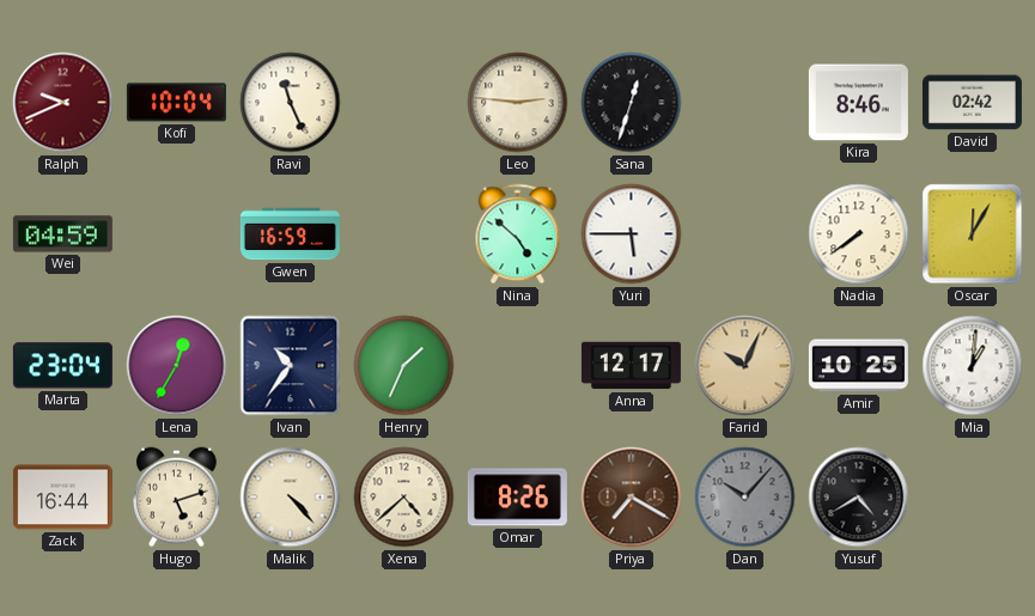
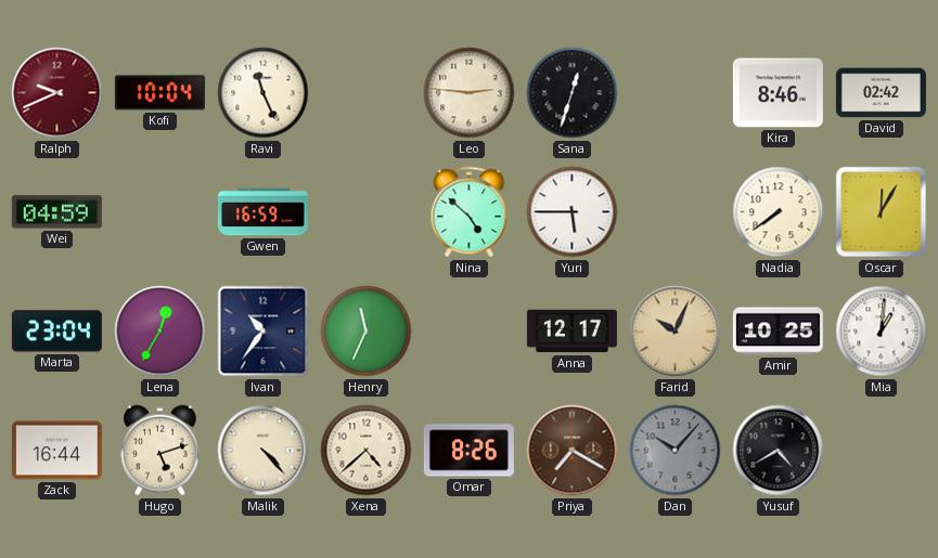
Henry: 1:34 -> 11:34 (367, 332)
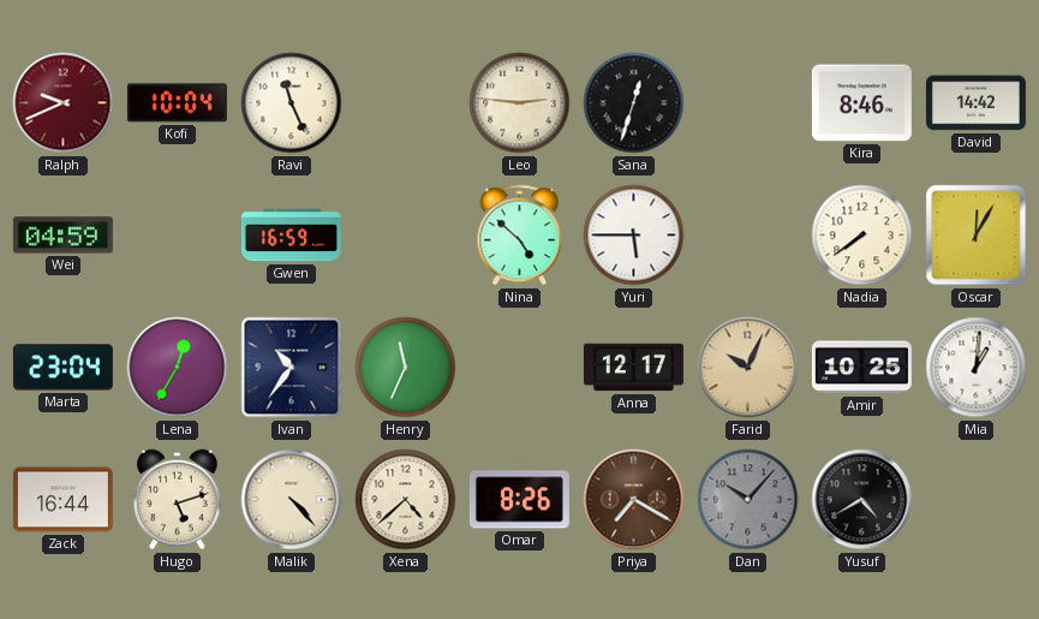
David: 02:42 -> 14:42 (975, 103)
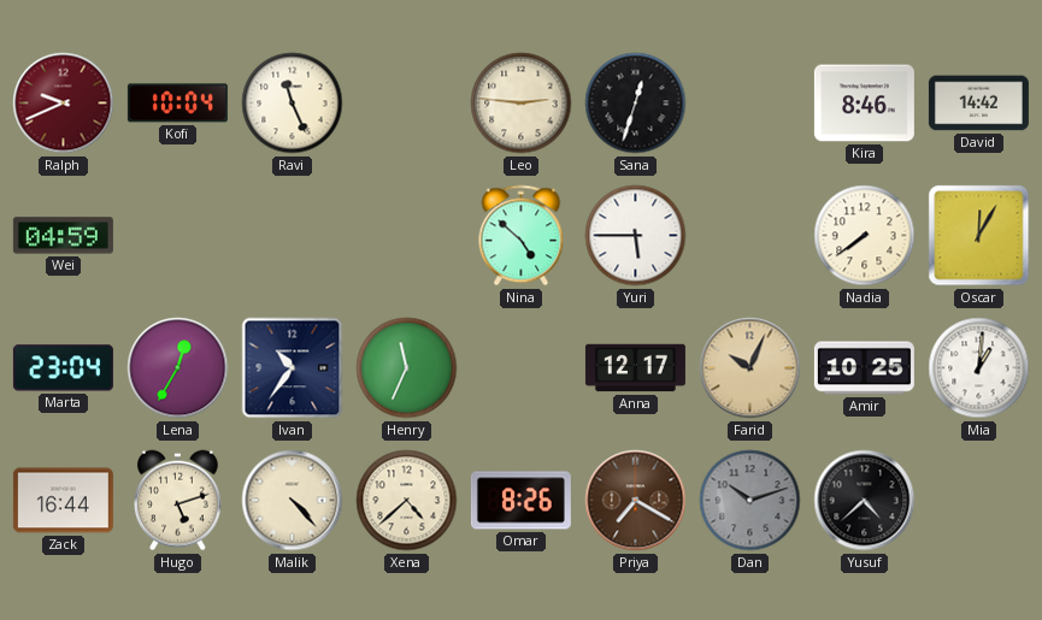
Gwen: 16:59 -> none (291, 236)
Dan: 10:07 -> 10:12 (750, 501)
Yusuf: 4:40 -> 4:38 (865, 501)
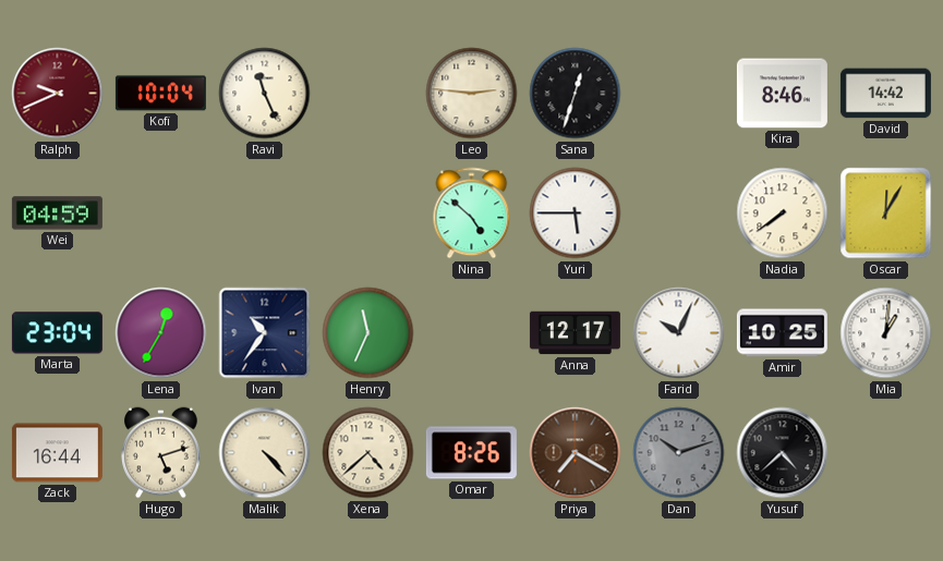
Farid dial: champagne -> white (679, 333)
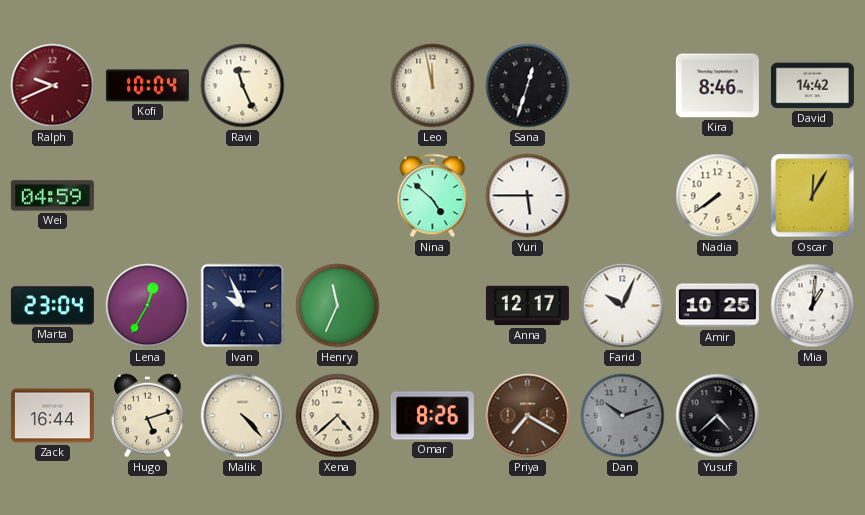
Leo: 2:46 -> 11:58 (433, 86)
Ivan: 10:36 -> 9:56 (243, 306)
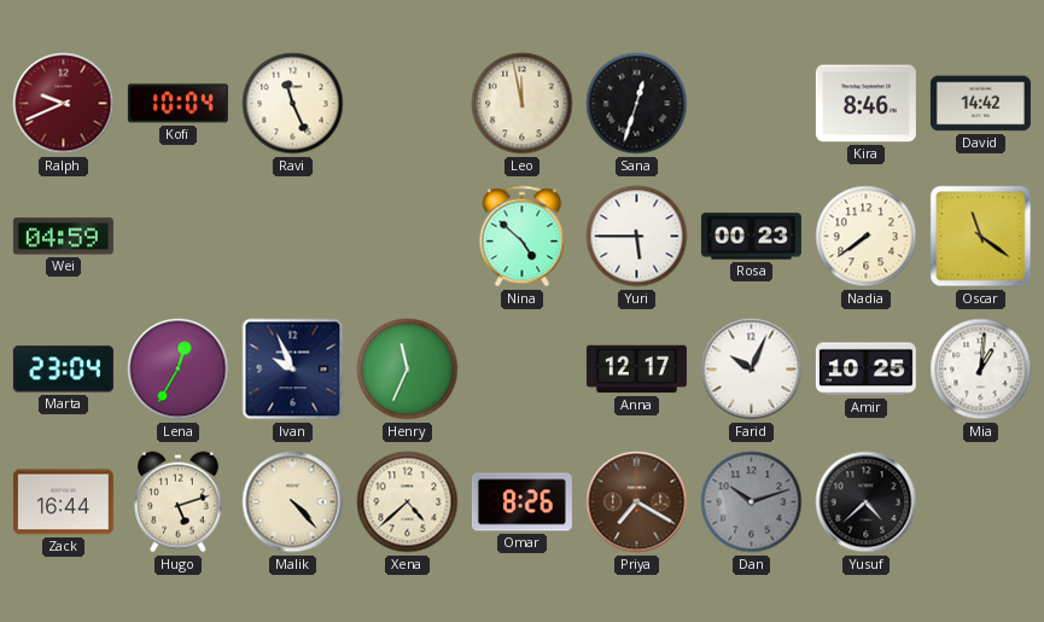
Rosa: none -> 00:23 (751, 237)
Oscar: 12:05 -> 11:21 (981, 237)
